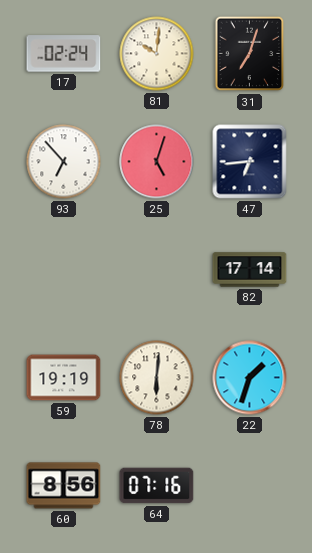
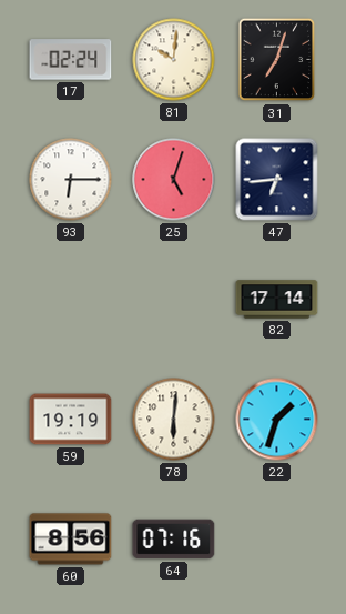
93: 6:53 -> 6:15 (71, 180)
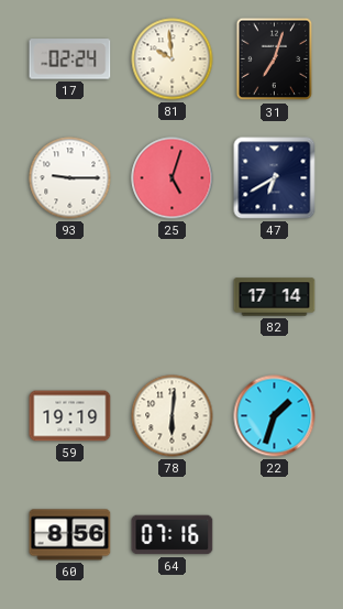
81: 10:01 -> 9:59 (173, 59)
93: 6:15 -> 9:15 (70, 178)
47: 6:44 -> 6:40 (275, 178)
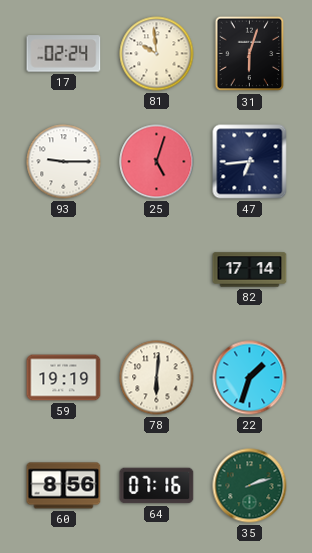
31: 7:03 -> 6:03 (250, 54)
47: 6:40 -> 6:44 (250, 162)
35: none -> 2:12 (250, 486)
